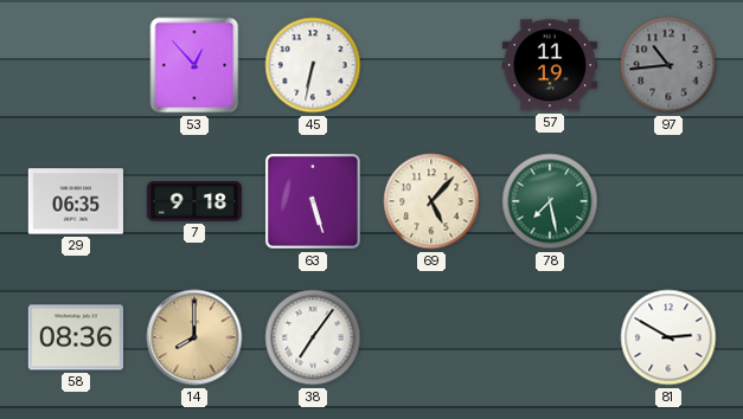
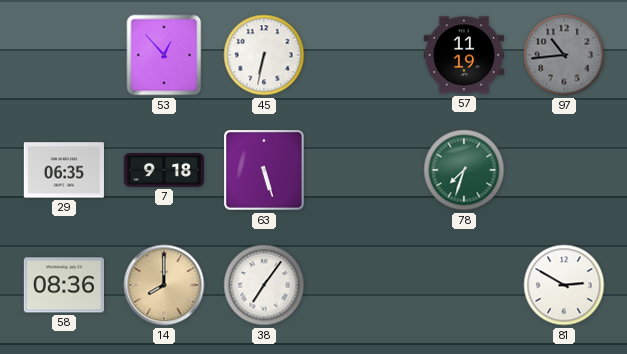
69: 5:07 -> none (431, 201)
78: 7:28 -> 7:33 (464, 170)
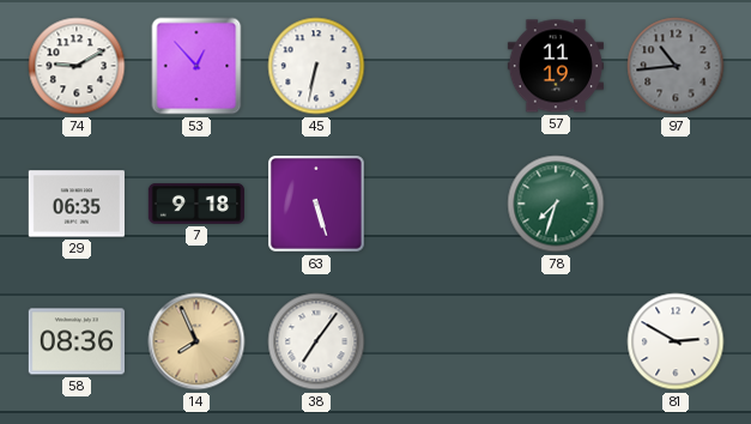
74: none -> 9:10 (77, 66)
14: 8:00 -> 7:56 (196, 341)
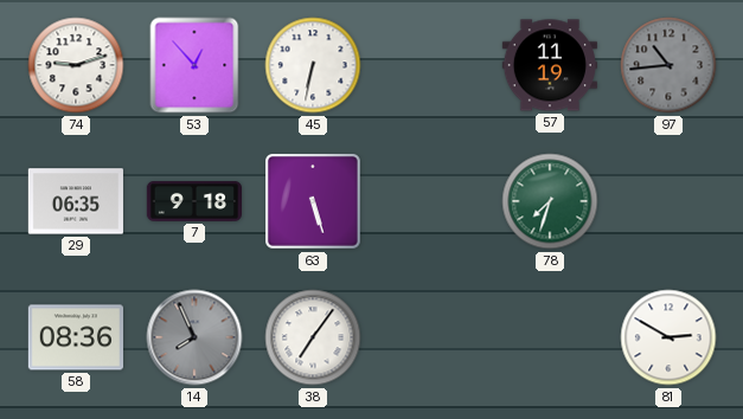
74: 9:10 -> 9:12 (76, 65)
14 dial: champagne -> grey (194, 337)
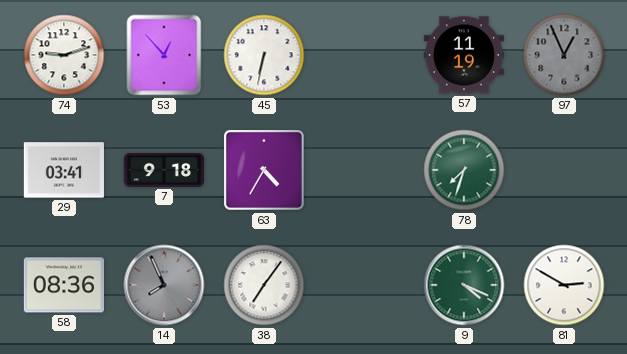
97: 10:44 -> 12:56 (564, 55)
29: 06:35 -> 03:41 (64, 170)
63: 5:27 -> 4:35 (265, 171)
9: none -> 4:19 (464, 285)
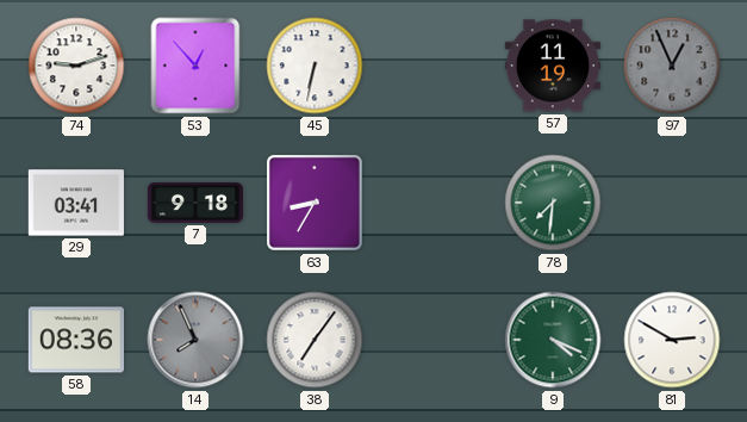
63: 4:35 -> 8:35 (316, 204)
78: 7:33 -> 7:31 (553, 203)
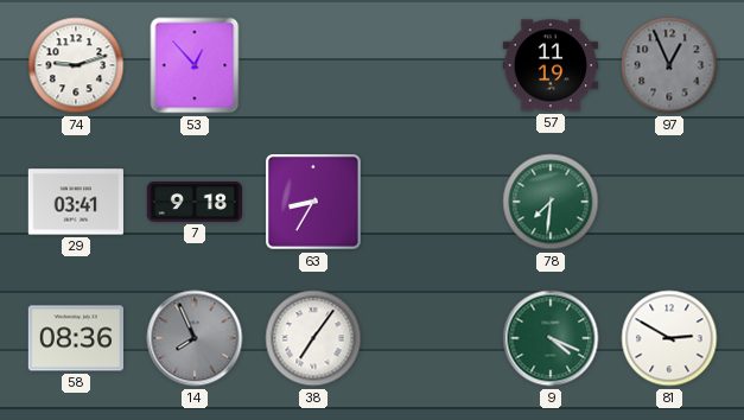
45: 6:32 -> none (315, 66)
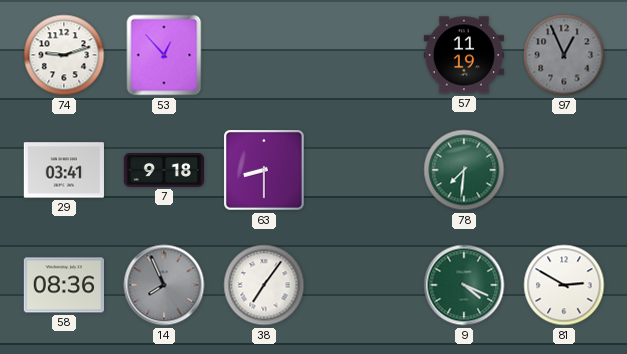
63: 8:35 -> 8:30 (265, 171)
